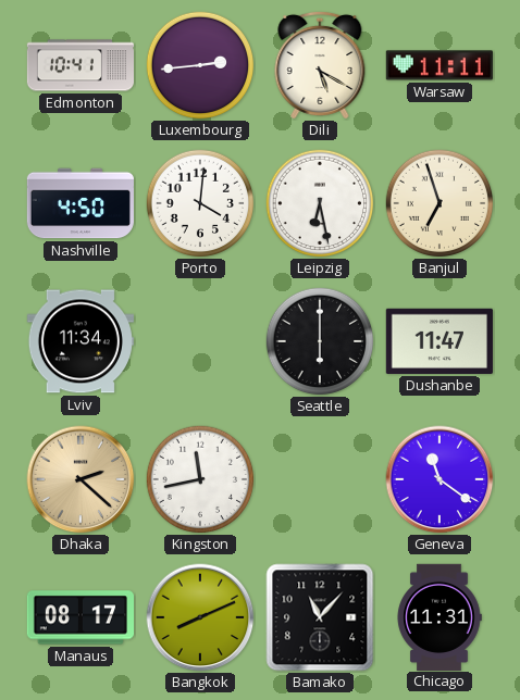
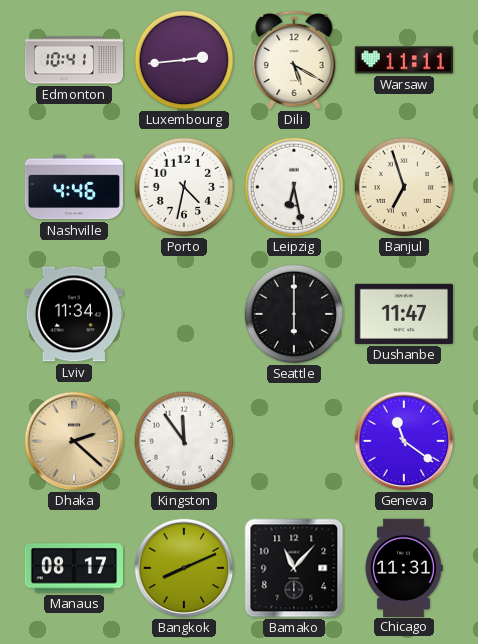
Nashville: 4:50 -> 4:46 (74, 187)
Porto: 4:01 -> 4:32 (184, 187)
Kingston: 11:43 -> 11:54 (184, 441)
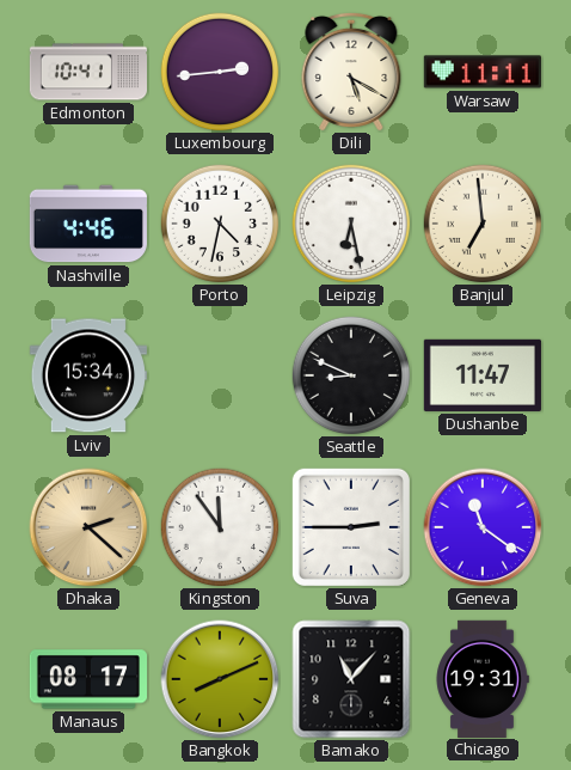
Banjul: 6:57 -> 6:59 (483, 224)
Lviv: 11:34 -> 15:34 (88, 375)
Seattle: 6:00 -> 8:49 (351, 375)
Suva: none -> 2:45 (351, 527)
Chicago: 11:31 -> 19:31 (483, 678)
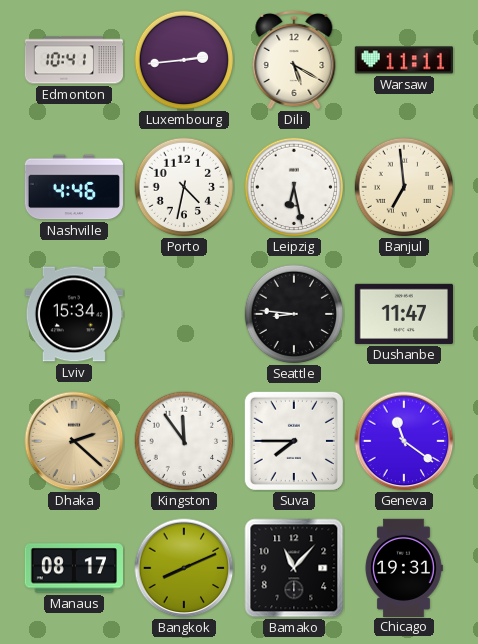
Seattle: 8:49 -> 8:46 (294, 314)
Suva: 2:45 -> 7:45 (294, 441)
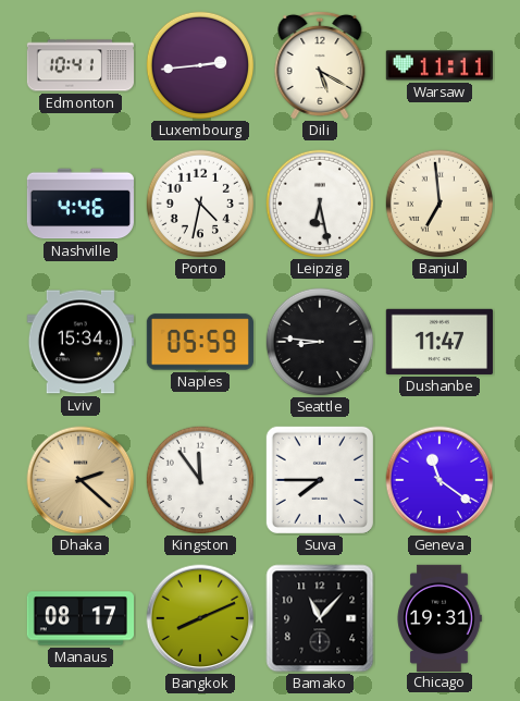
Naples: none -> 05:59 (200, 342)
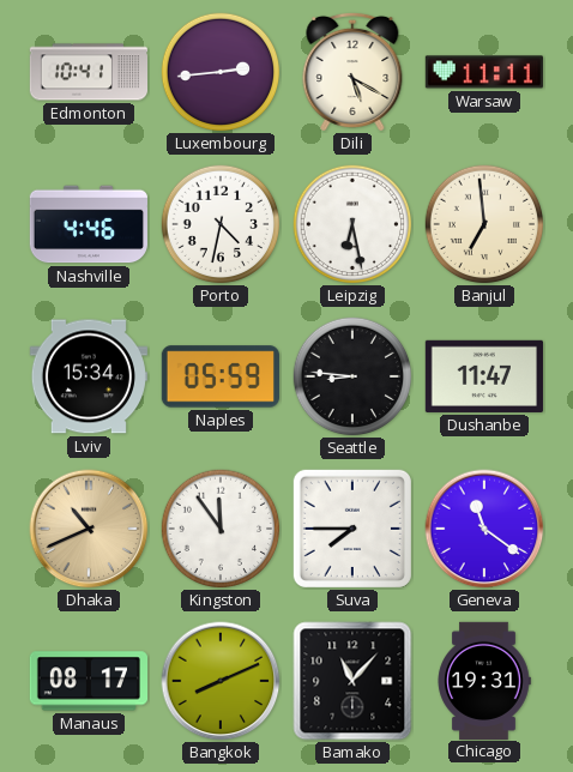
Dhaka: 2:22 -> 10:41 (89, 529)
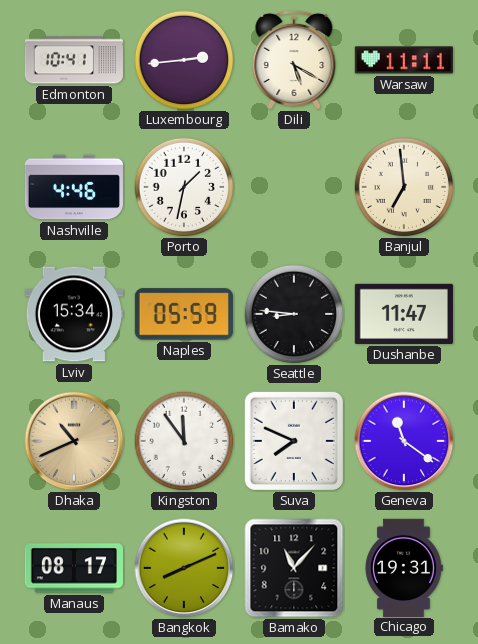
Porto: 4:32 -> 1:32 (184, 187)
Leipzig: 6:28 -> none (352, 224)
Suva: 7:45 -> 7:49 (294, 441)
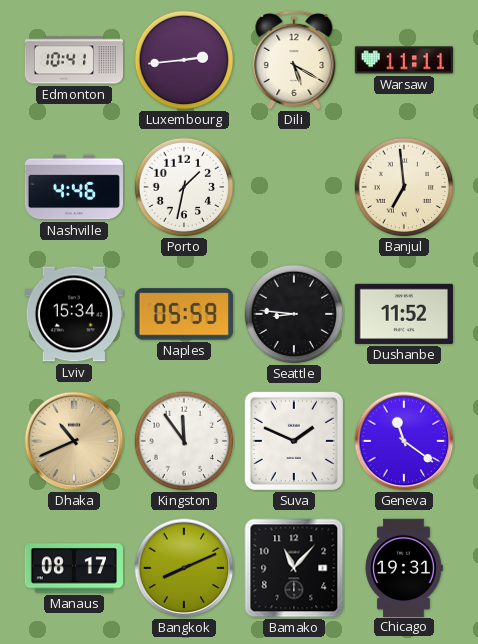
Dushanbe: 11:47 -> 11:52 (404, 314)
Suva: 7:49 -> 1:49 (294, 441)
